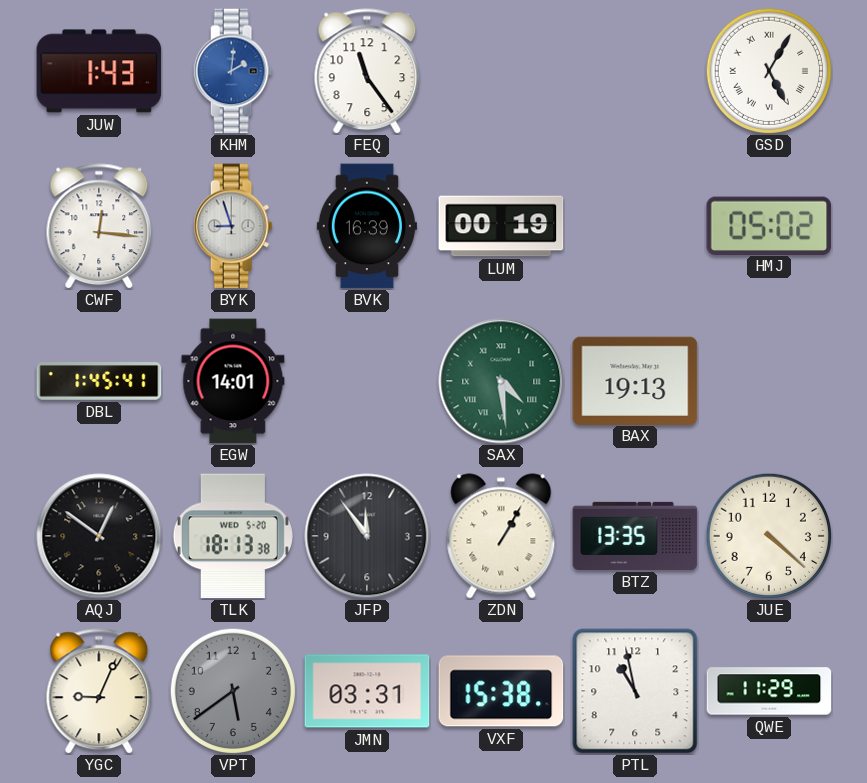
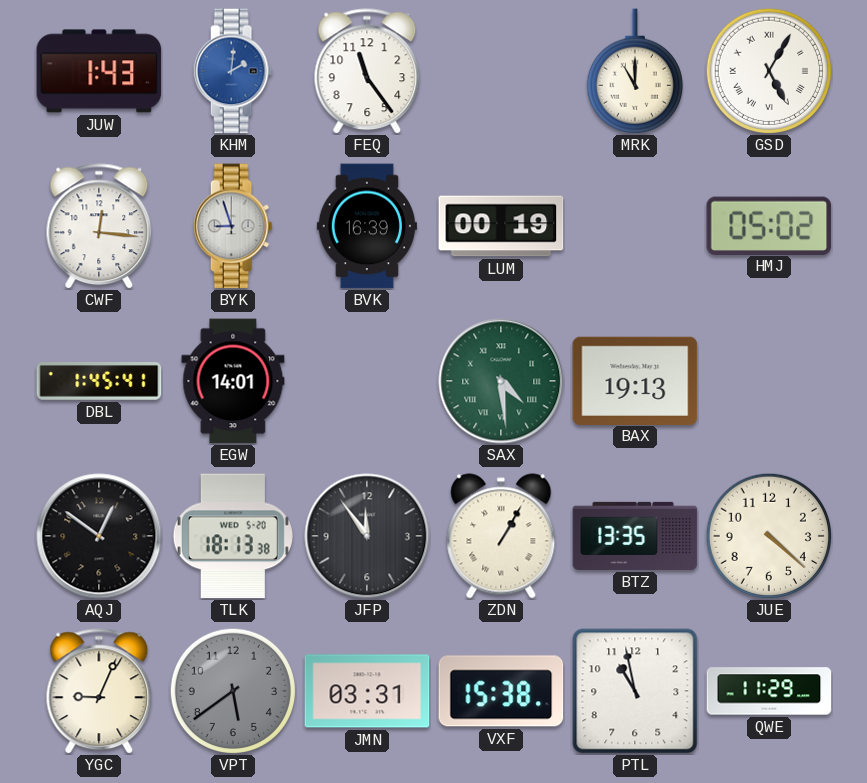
MRK: none -> 11:00 (635, 71)
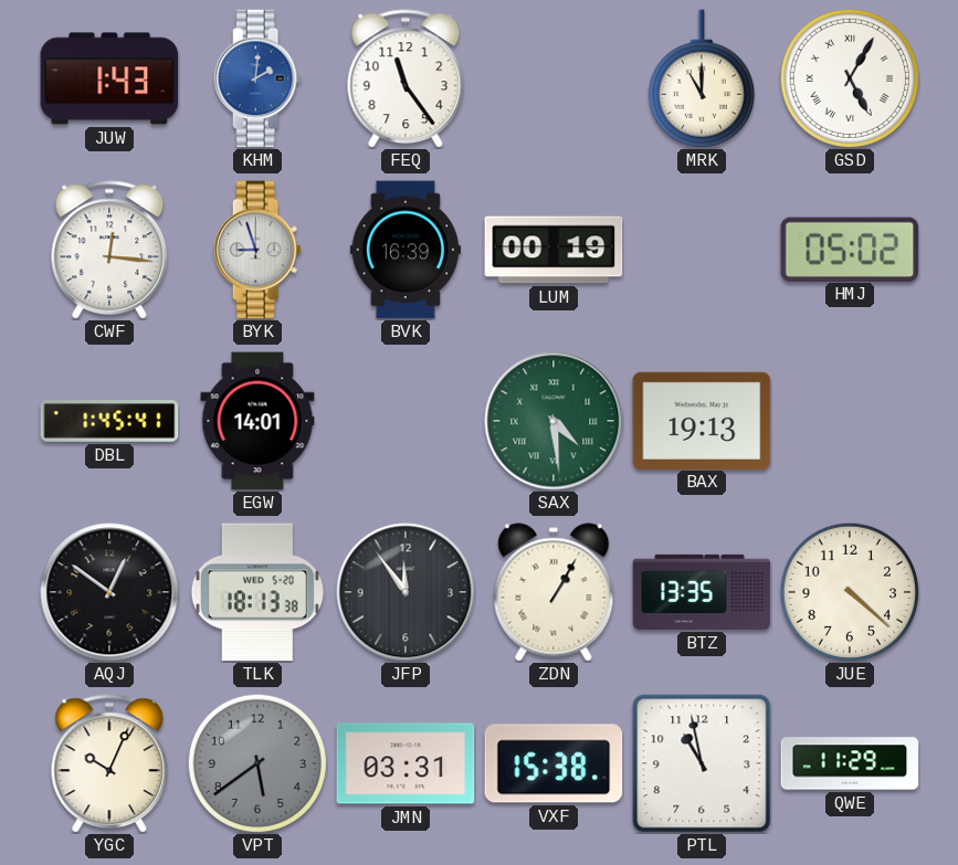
YGC: 9:04 -> 10:04 (109, 763)
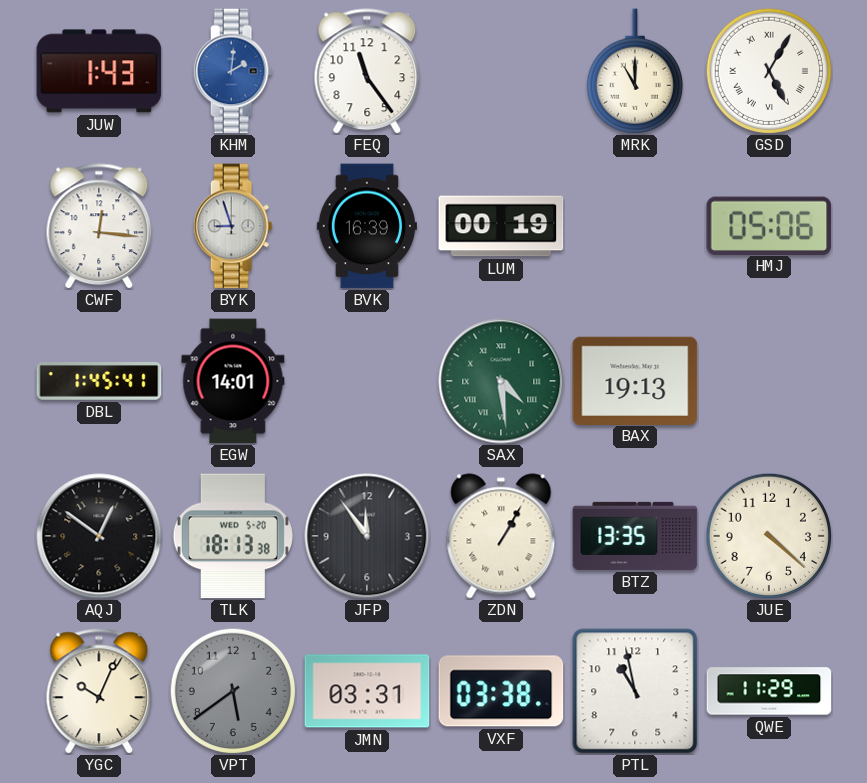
HMJ: 05:02 -> 05:06 (769, 225)
VXF: 15:38 -> 03:38 (501, 691)
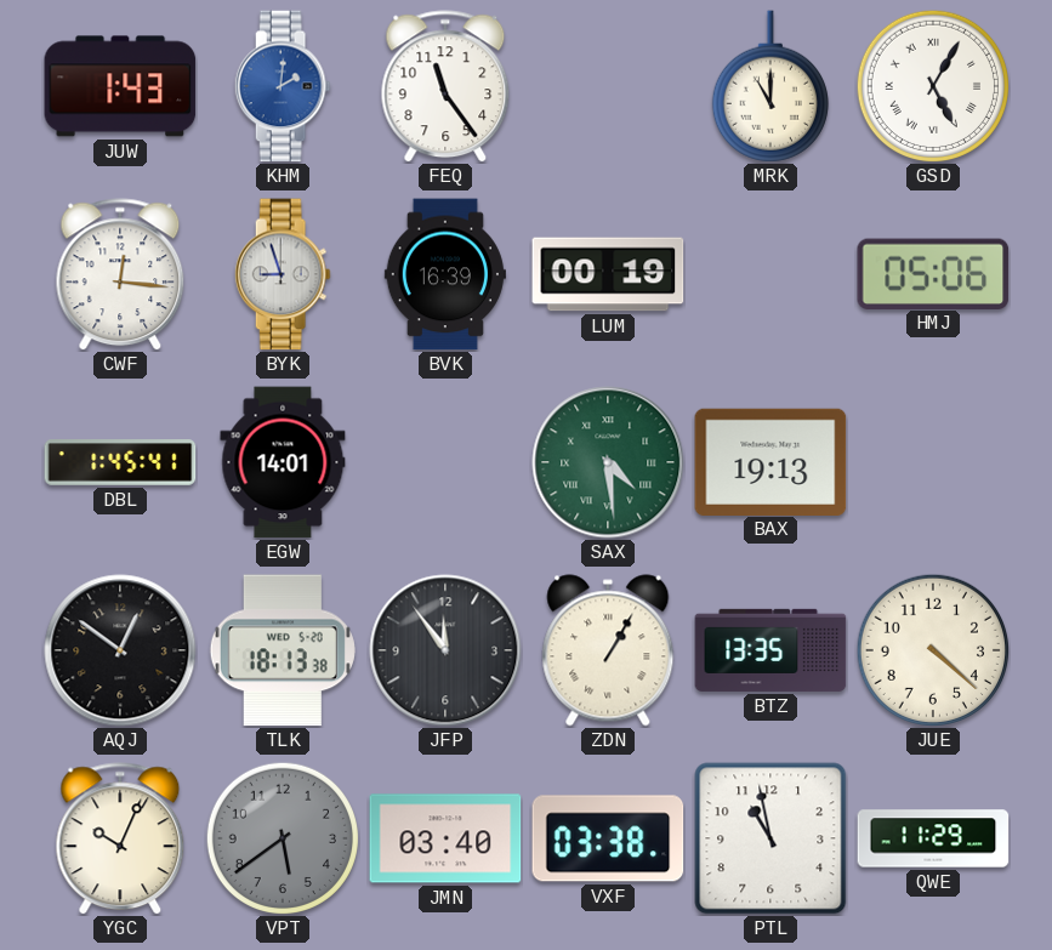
JMN: 03:31 -> 03:40 (445, 838)
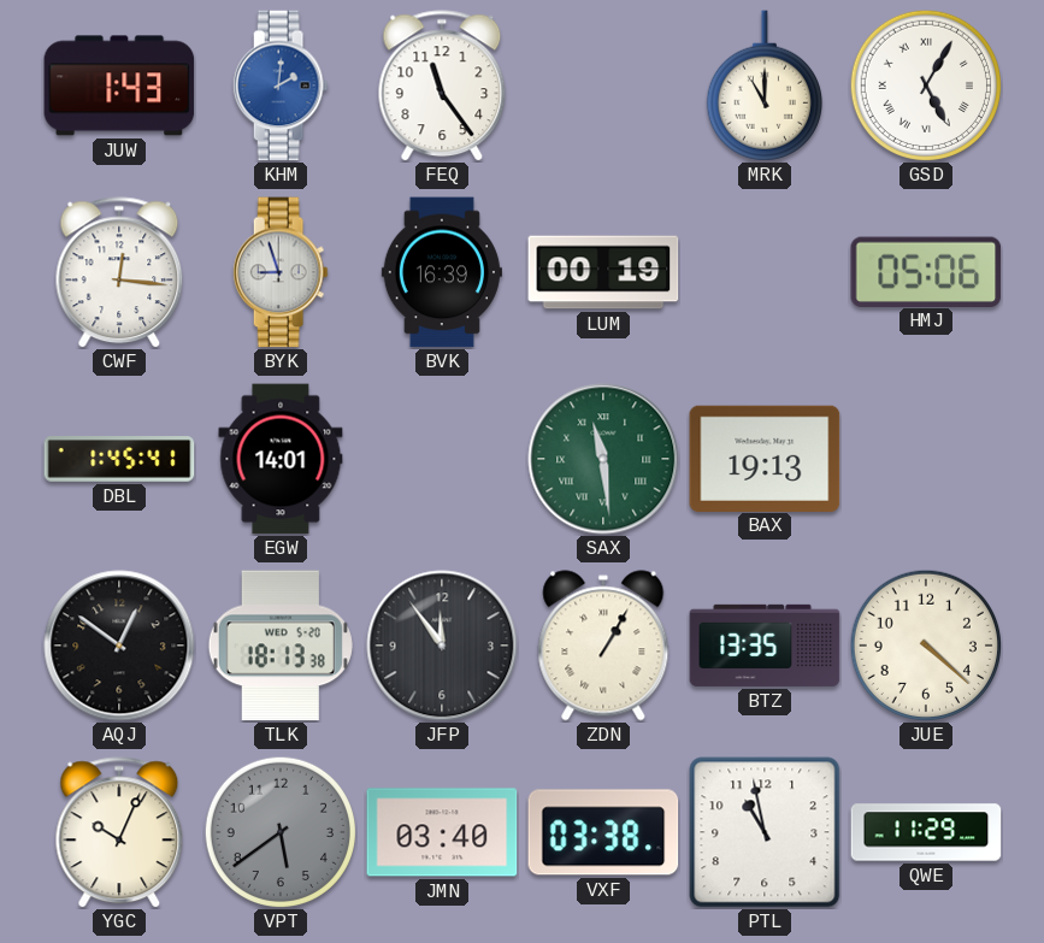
SAX: 4:29 -> 11:29 (603, 459)
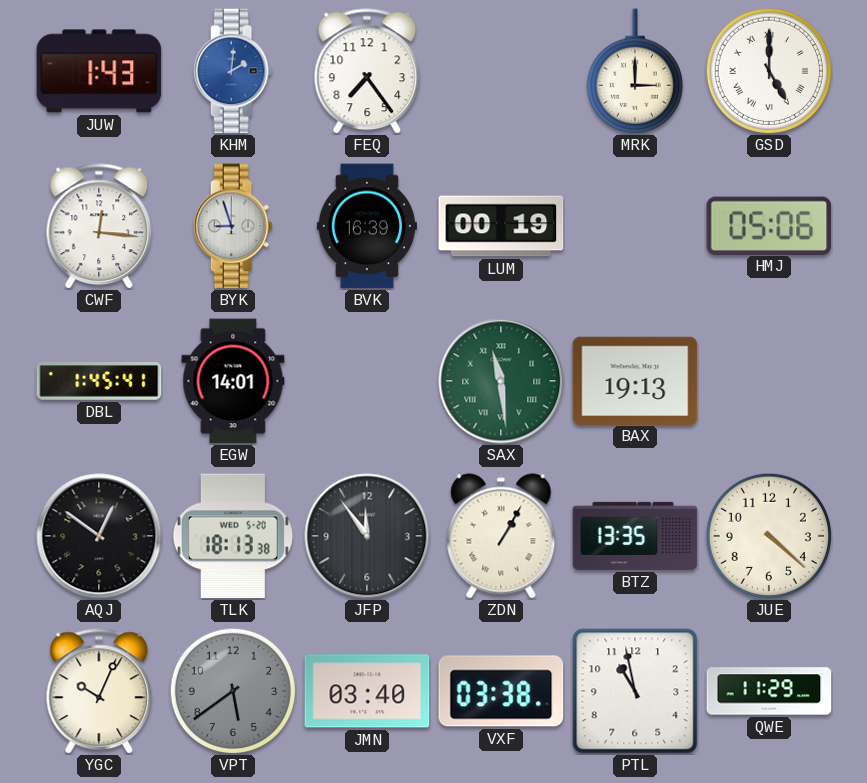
FEQ: 11:24 -> 7:24 (367, 71)
MRK: 11:00 -> 3:00 (635, 71)
GSD: 5:05 -> 5:00 (768, 70)
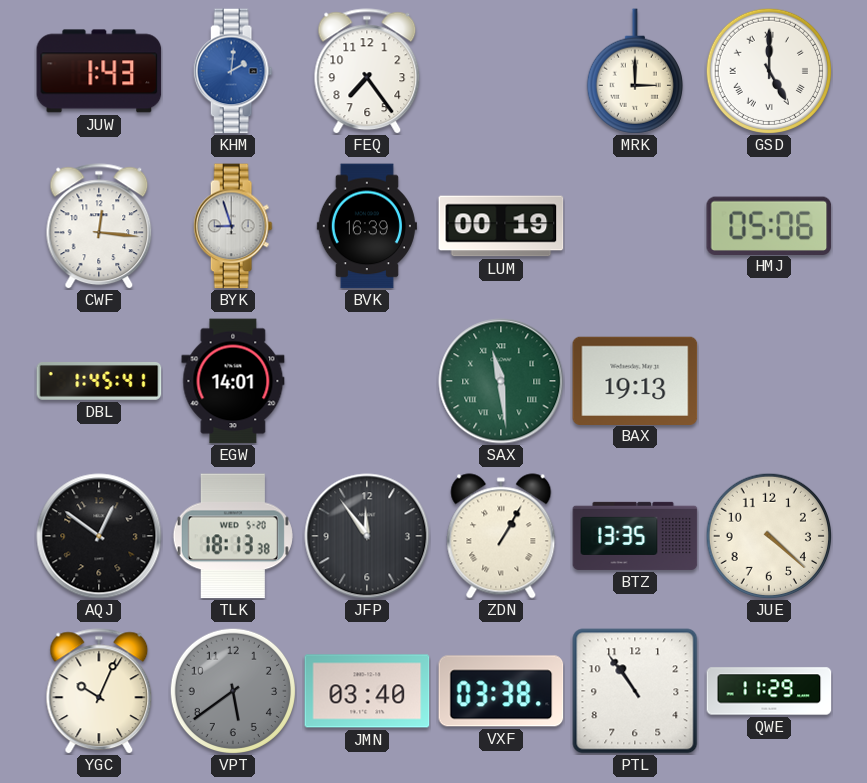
PTL: 10:58 -> 10:54 (635, 691)
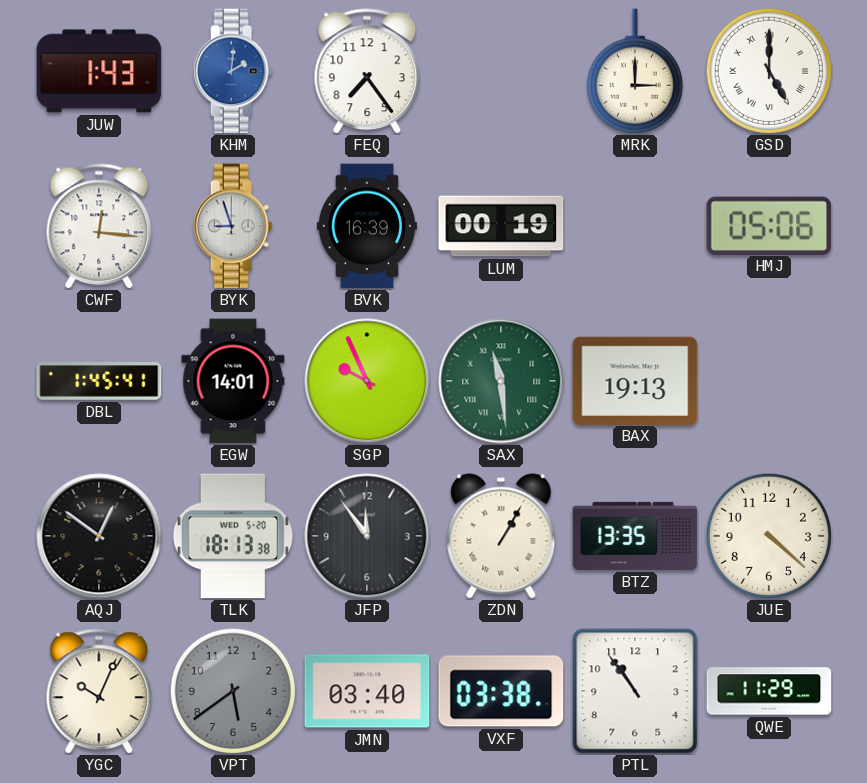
SGP: none -> 9:56 (367, 381)
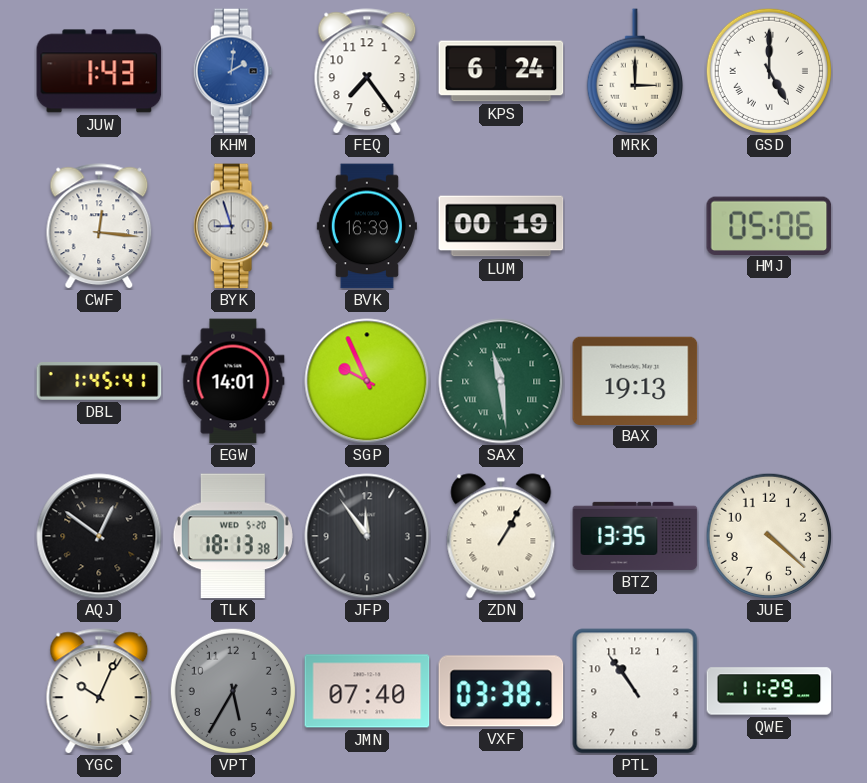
KPS: none -> 6:24 (501, 71)
VPT: 5:39 -> 5:35 (232, 690)
JMN: 03:40 -> 07:40 (367, 691)
